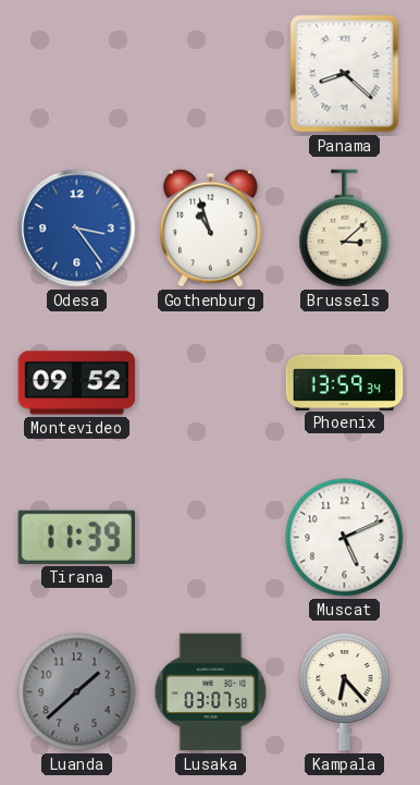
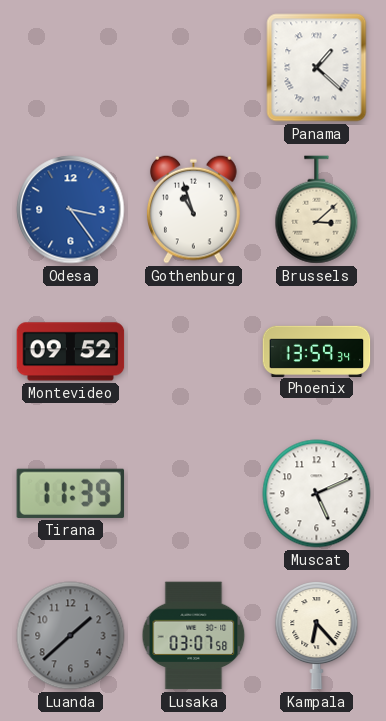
Panama: 8:22 -> 1:22 (317, 68)
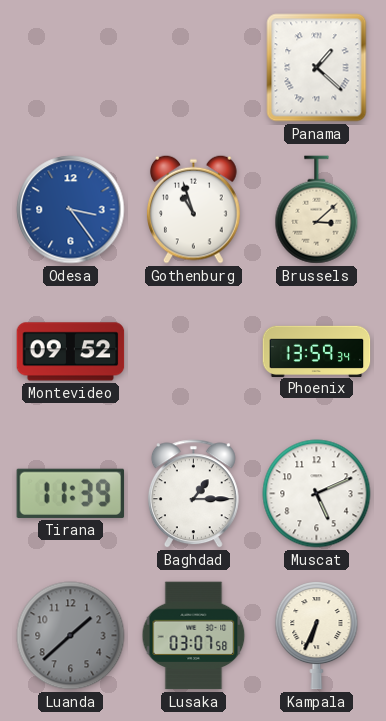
Baghdad: none -> 1:15 (193, 494)
Kampala: 6:23 -> 6:34 (317, 636)
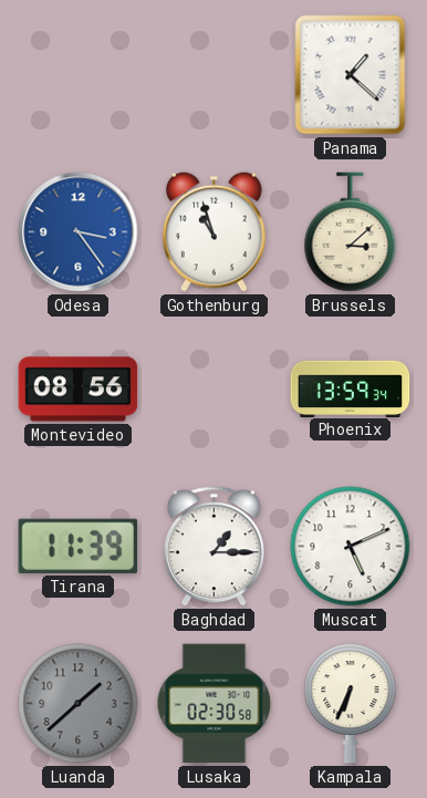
Montevideo: 09:52 -> 08:56 (79, 390)
Lusaka: 03:07 -> 02:30 (215, 704)
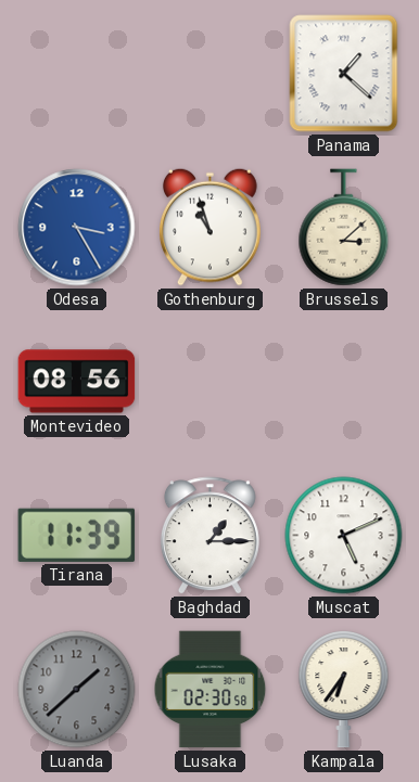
Odesa: 3:24 -> 3:25 (77, 228)
Phoenix: 13:59 -> none (351, 388)
Kampala: 6:34 -> 6:36 (344, 690)
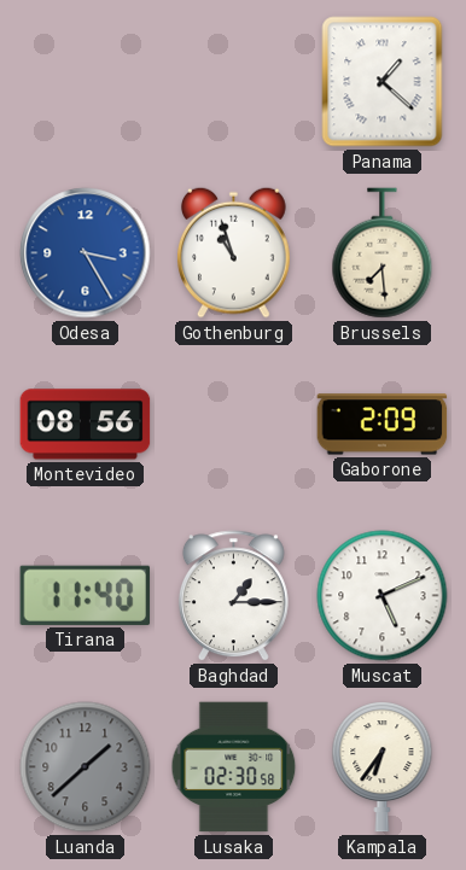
Brussels: 3:08 -> 7:29 (383, 253)
Gaborone: none -> 2:09 (383, 425)
Tirana: 11:39 -> 11:40 (86, 595)
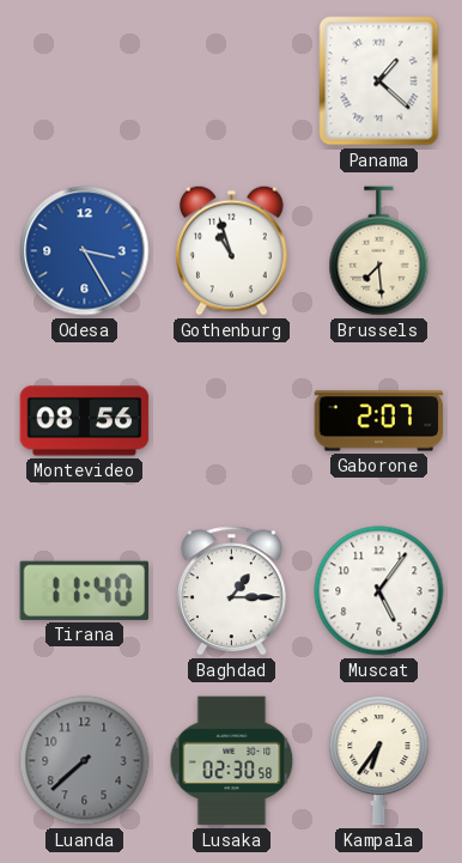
Gaborone: 2:09 -> 2:07 (379, 421)
Muscat: 5:11 -> 5:06 (379, 591)
Luanda: 1:38 -> 7:38 (85, 761)
